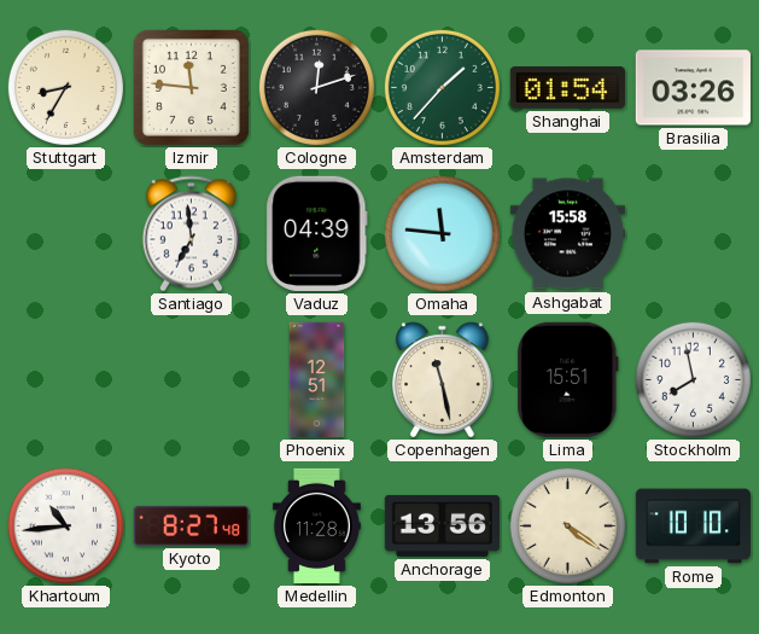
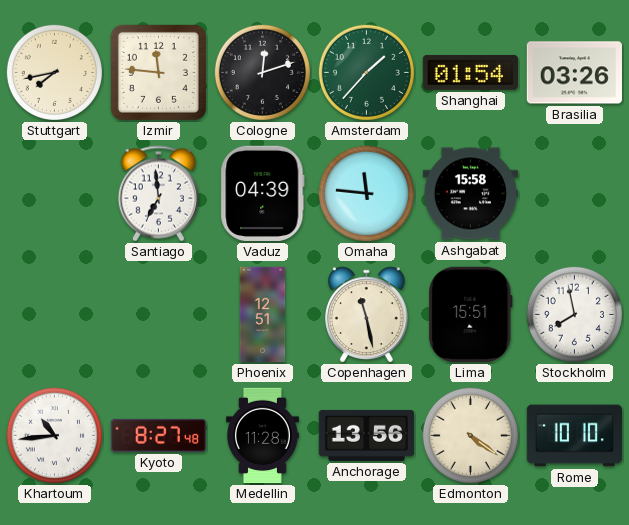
Stuttgart: 8:35 -> 7:43 (54, 72)
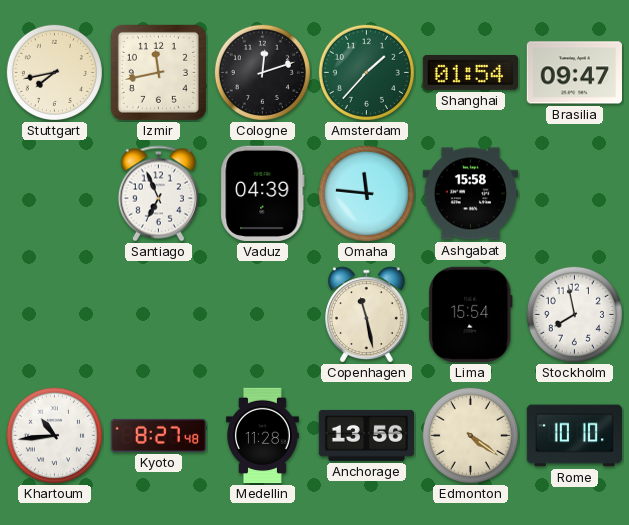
Izmir: 11:46 -> 11:43 (158, 72)
Brasilia: 03:26 -> 09:47 (574, 73)
Santiago: 6:59 -> 6:56 (158, 194)
Phoenix: 12:51 -> none (263, 315)
Lima: 15:51 -> 15:54 (471, 314)
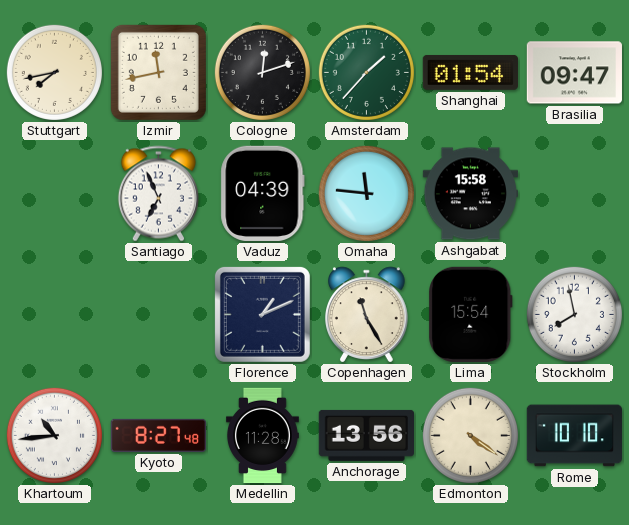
Florence: none -> 1:11 (262, 314)
Copenhagen: 11:28 -> 11:25 (367, 315)
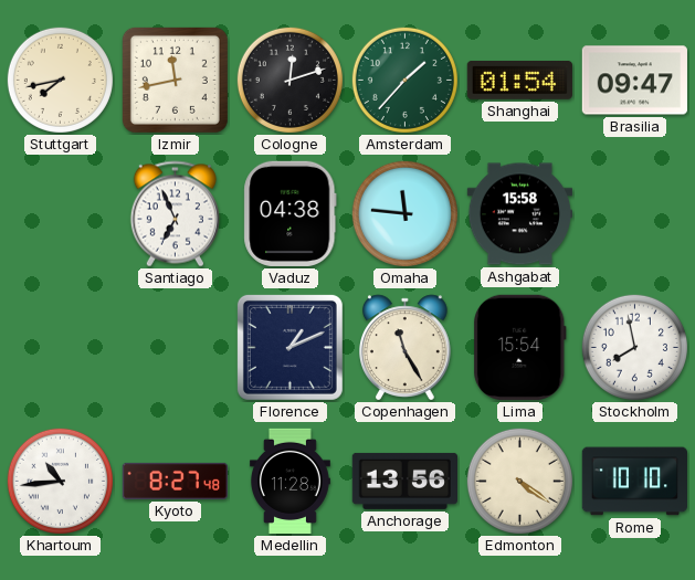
Vaduz: 04:39 -> 04:38 (291, 213)
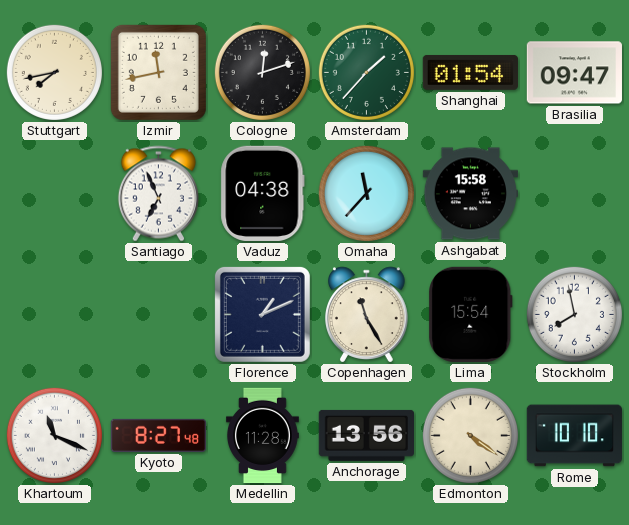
Omaha: 11:46 -> 11:37 (366, 193)
Khartoum: 10:44 -> 11:19 (54, 435)
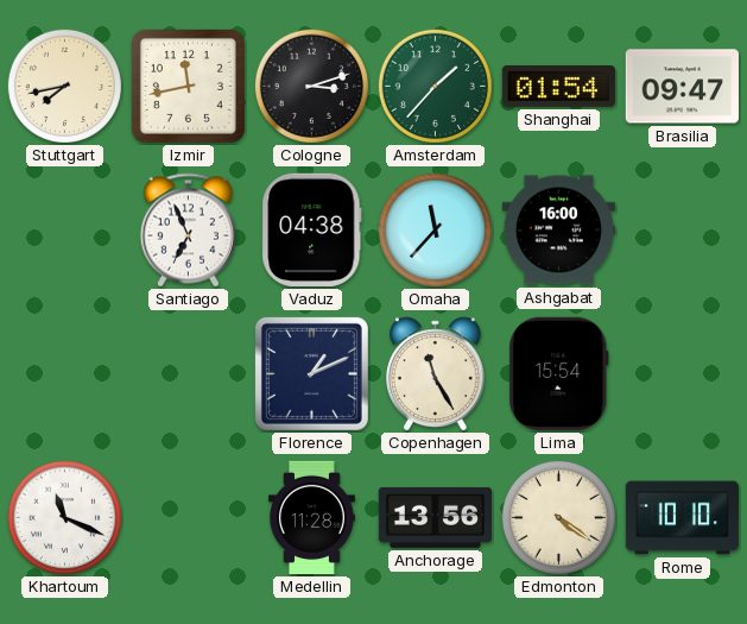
Cologne: 12:12 -> 3:12 (311, 86)
Ashgabat: 15:58 -> 16:00 (558, 231)
Stockholm: 7:58 -> none (574, 314)
Kyoto: 8:27 -> none (158, 435)
